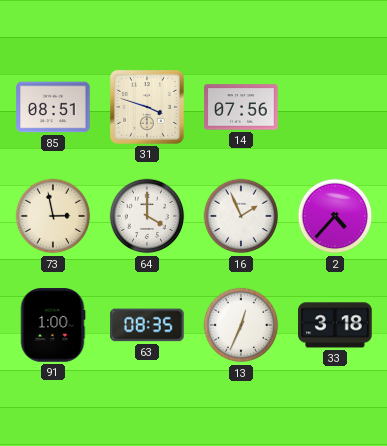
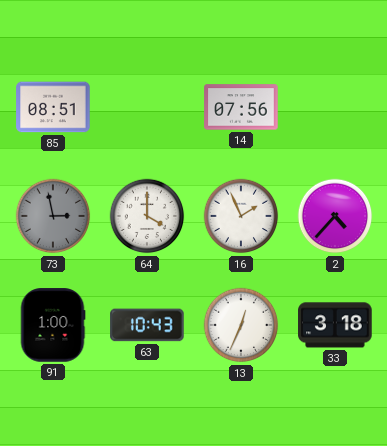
31: 3:48 -> none (147, 107)
73 dial: cream -> grey (53, 216)
63: 08:35 -> 10:43 (147, 325)
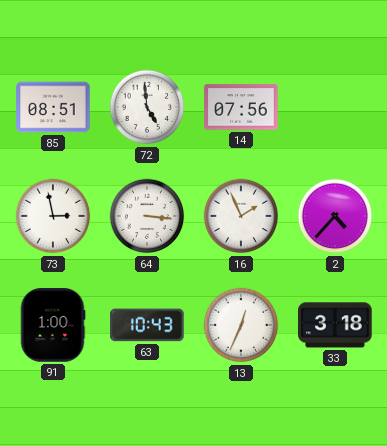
72: none -> 4:59 (147, 107)
73 dial: grey -> white (53, 216)
64: 4:00 -> 3:16 (147, 216)
